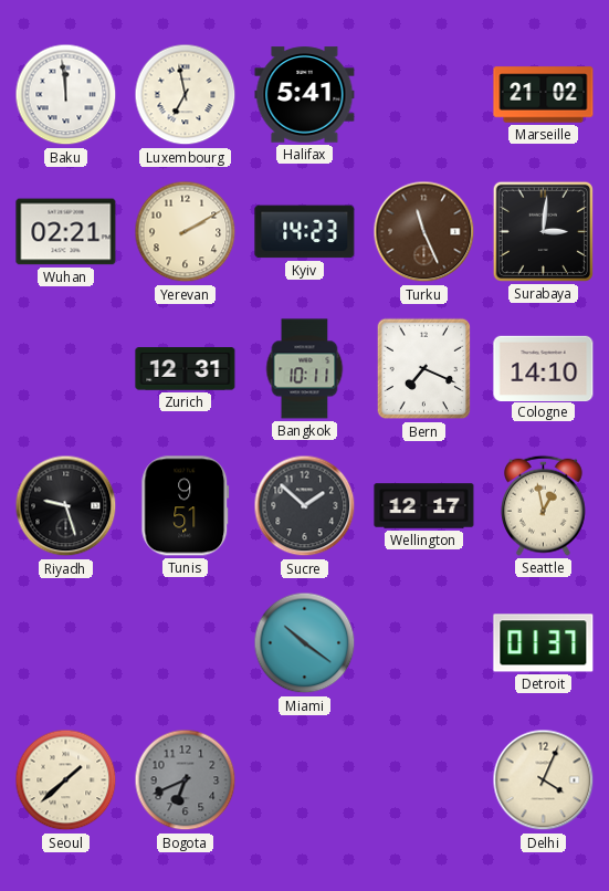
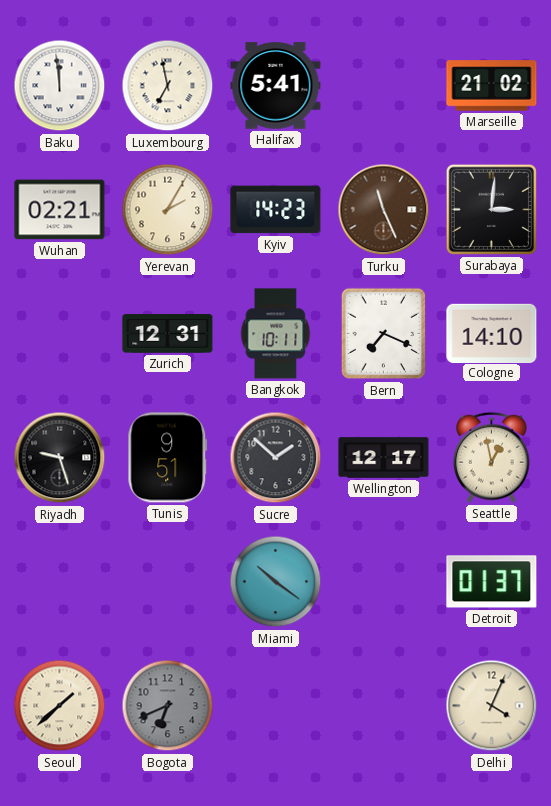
Yerevan: 2:10 -> 2:05 (168, 210)
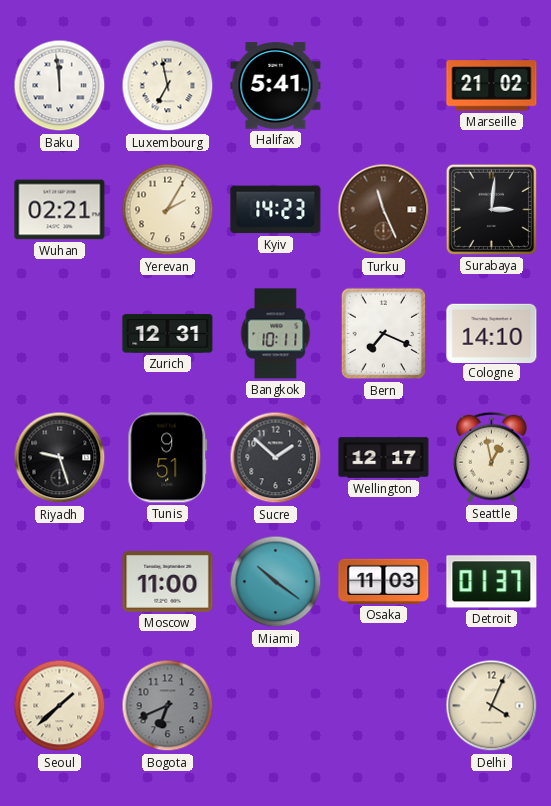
Moscow: none -> 11:00 (168, 582)
Osaka: none -> 11:03 (384, 581)
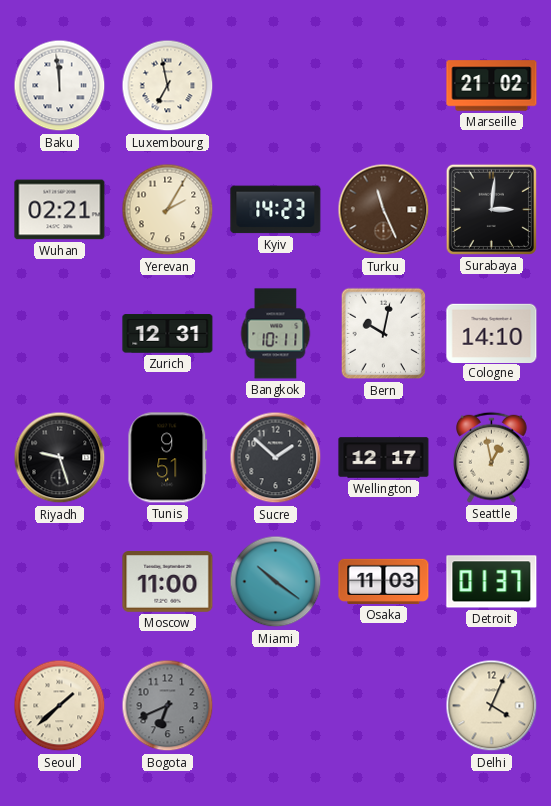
Halifax: 5:41 -> none (276, 86)
Bern: 7:19 -> 10:02 (384, 334)
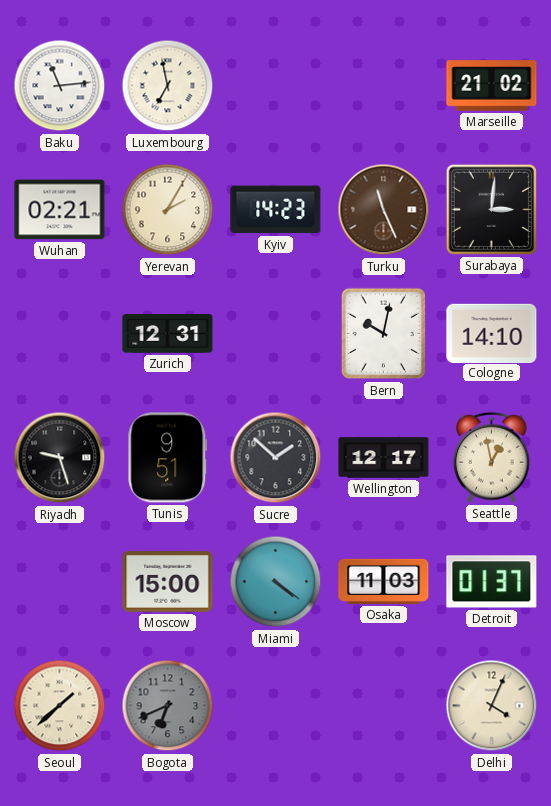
Baku: 11:59 -> 11:14 (60, 86)
Bangkok: 10:11 -> none (276, 334)
Moscow: 11:00 -> 15:00 (168, 582)
Miami: 10:21 -> 4:21 (276, 582)
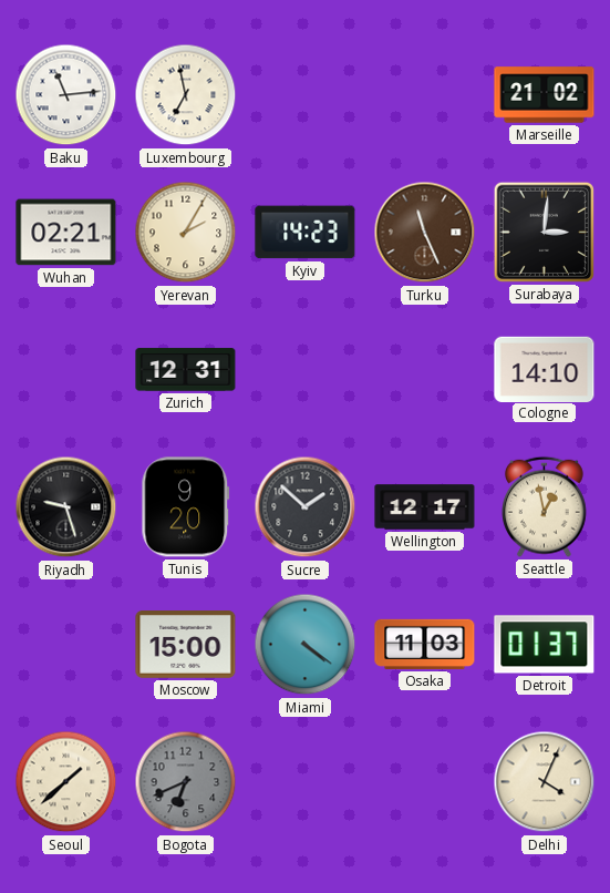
Bern: 10:02 -> none (384, 334)
Tunis: 9:51 -> 9:20 (186, 507)
